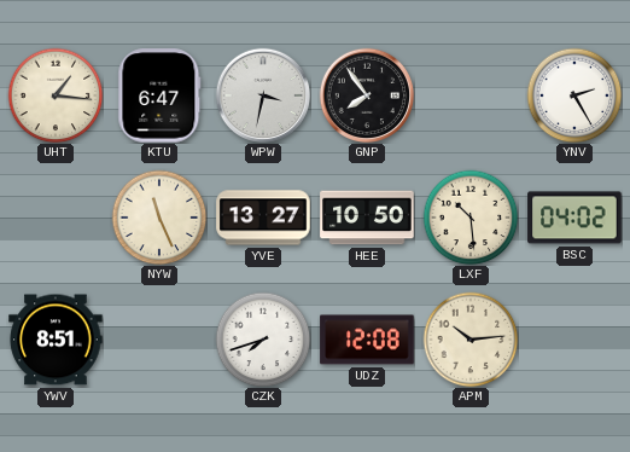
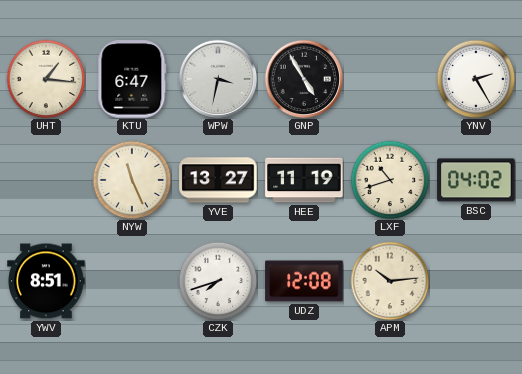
GNP: 7:54 -> 4:55 (304, 79)
HEE: 10:50 -> 11:19 (304, 180)
LXF: 10:29 -> 10:42 (390, 180)
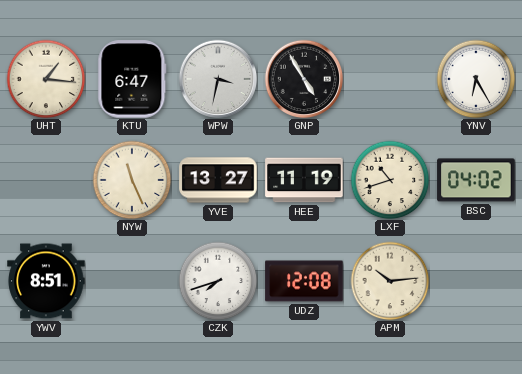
YNV: 2:25 -> 6:25 (476, 79)
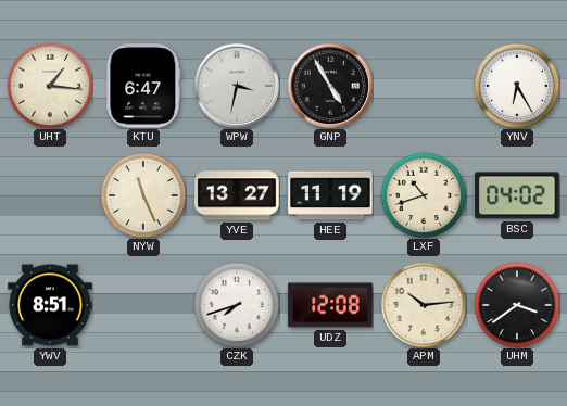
UHM: none -> 3:39 (517, 305)
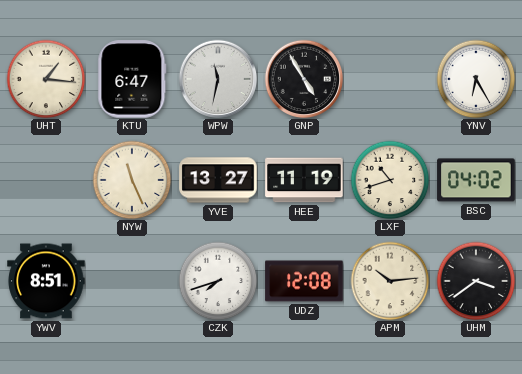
WPW: 3:32 -> 11:32 (218, 79)
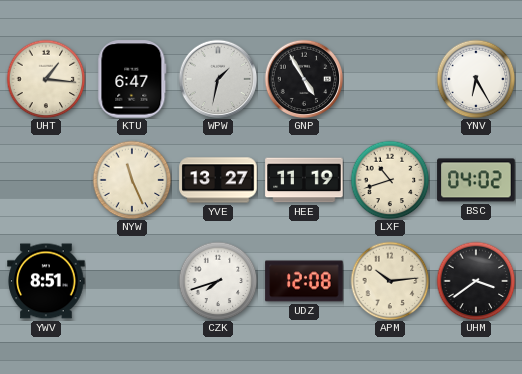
WPW: 11:32 -> 1:32 (218, 79)
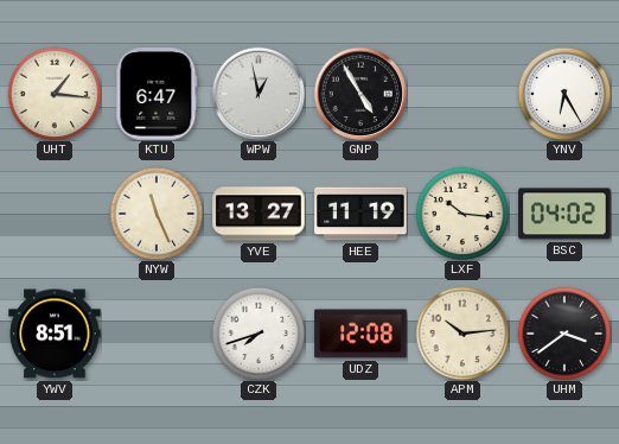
WPW: 1:32 -> 12:58 (259, 94)
LXF: 10:42 -> 10:16 (462, 214)
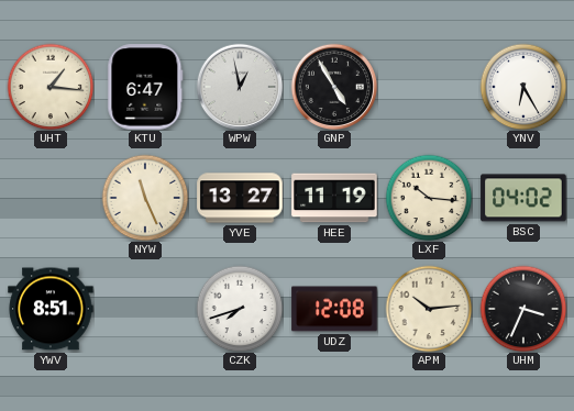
UHM: 3:39 -> 3:34 (523, 309)
